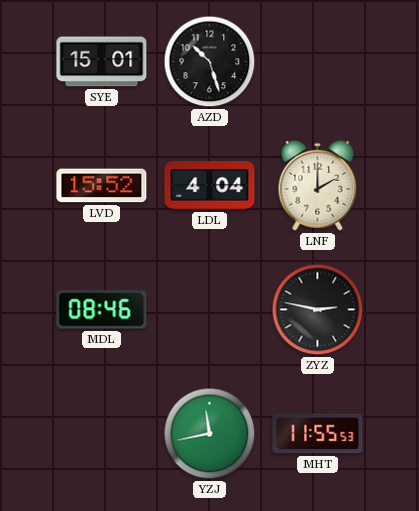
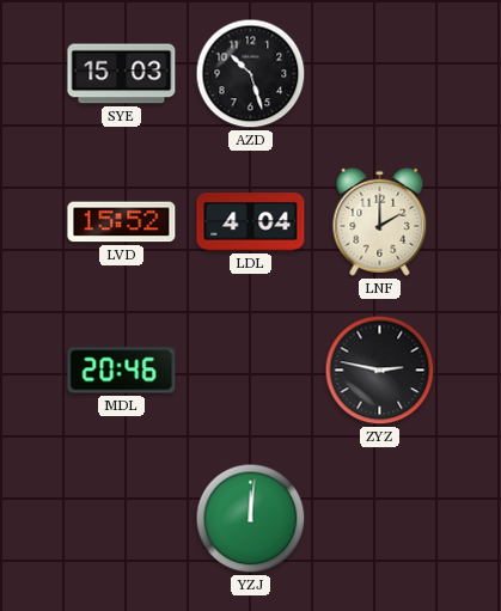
SYE: 15:01 -> 15:03 (122, 74)
MDL: 08:46 -> 20:46 (122, 371)
YZJ: 11:43 -> 12:01 (251, 519)
MHT: 11:55 -> none (318, 434)
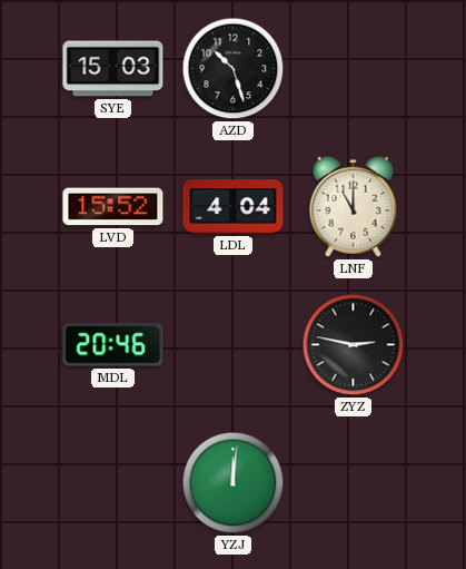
LNF: 2:00 -> 11:00 (354, 206)
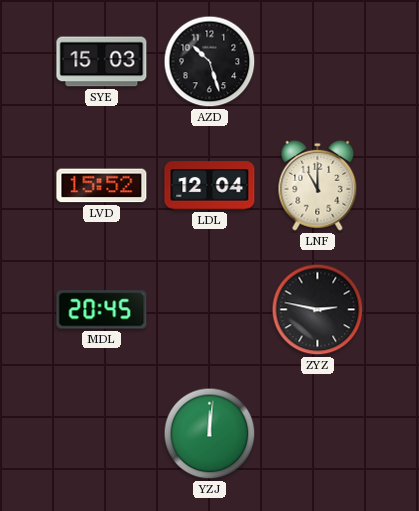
LDL: 4:04 -> 12:04 (210, 186)
MDL: 20:46 -> 20:45 (102, 310)
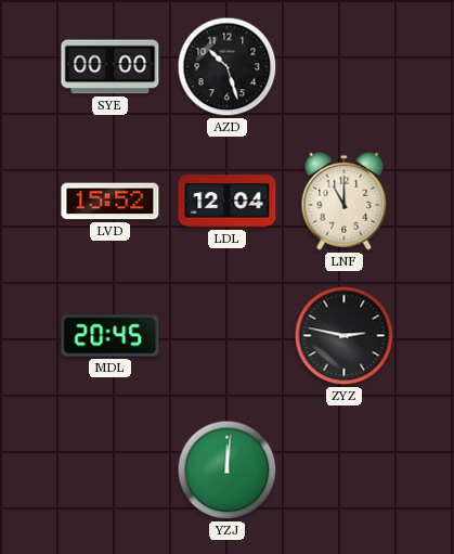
SYE: 15:03 -> 00:00 (111, 67)
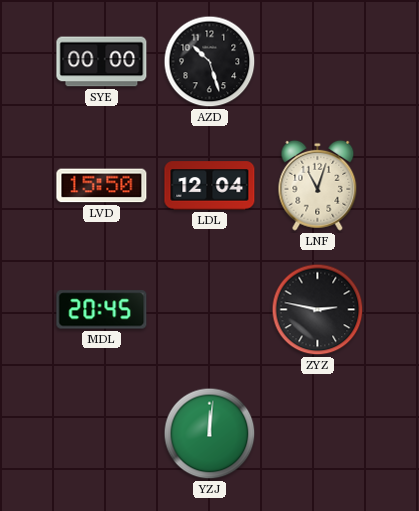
LVD: 15:52 -> 15:50 (102, 186)
LNF: 11:00 -> 11:03 (318, 185)
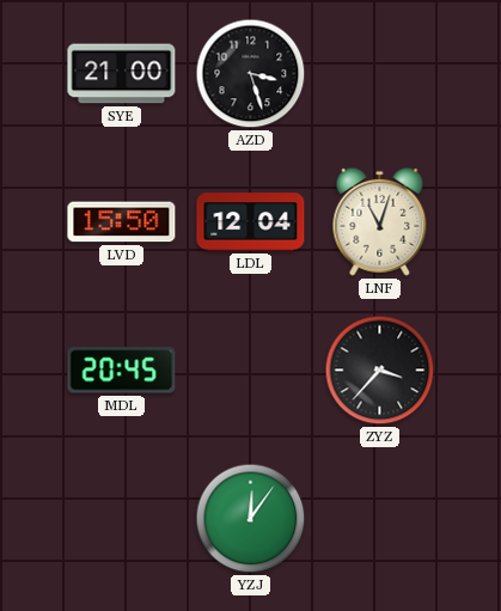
SYE: 00:00 -> 21:00 (122, 74)
AZD: 10:27 -> 3:27 (251, 74)
ZYZ: 2:47 -> 3:37 (380, 371)
YZJ: 12:01 -> 12:06 (251, 519)
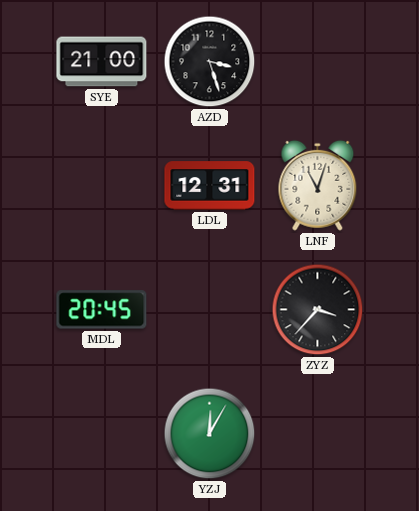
LVD: 15:50 -> none (122, 222)
LDL: 12:04 -> 12:31 (210, 186)
YZJ: 12:06 -> 12:05 (210, 434)
